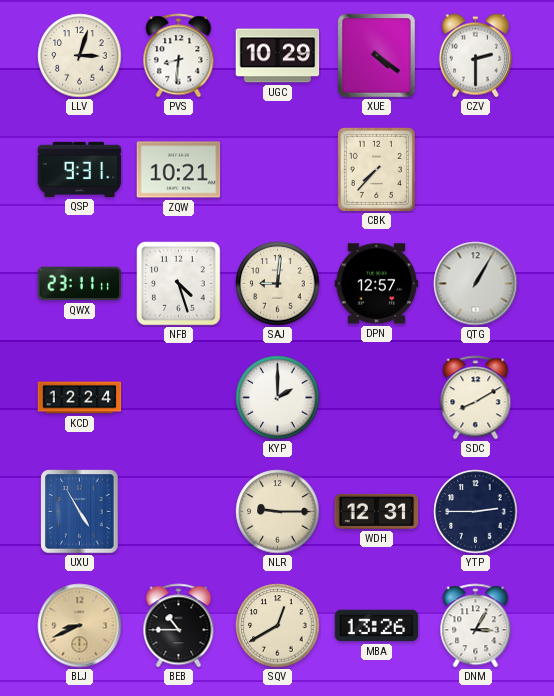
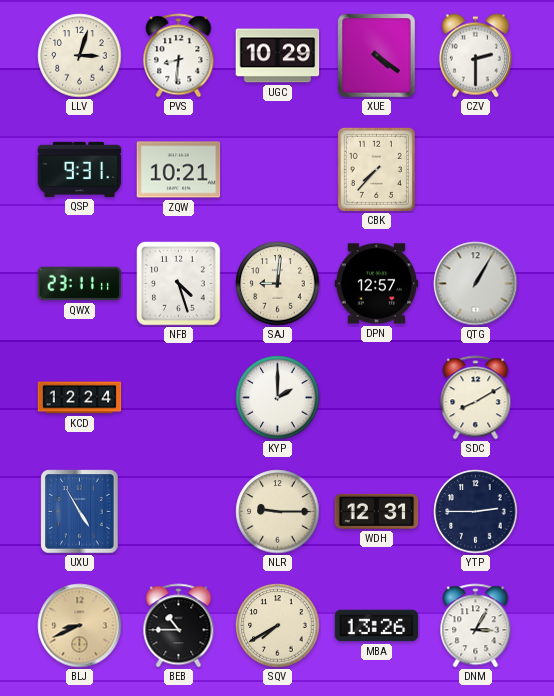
SQV: 12:40 -> 7:40 (278, 626)
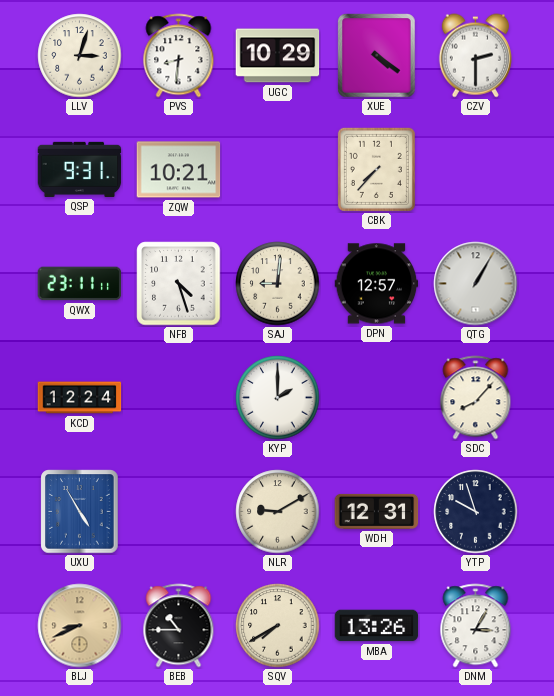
SDC: 8:10 -> 8:07 (476, 398)
NLR: 9:15 -> 9:10 (278, 512)
YTP: 2:45 -> 9:57 (476, 512)
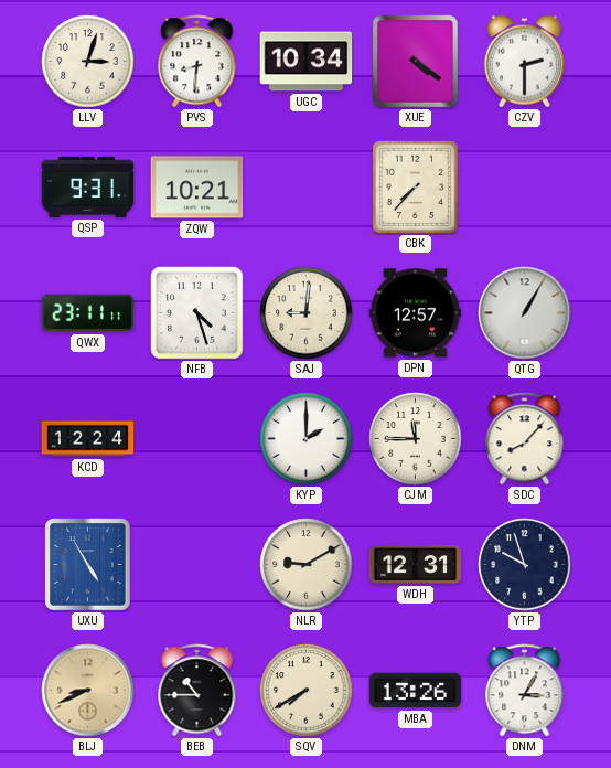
UGC: 10:29 -> 10:34 (307, 62)
CJM: none -> 11:45 (416, 439)
